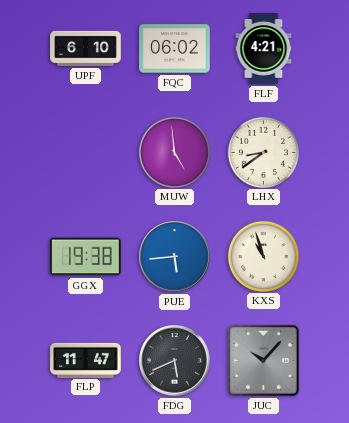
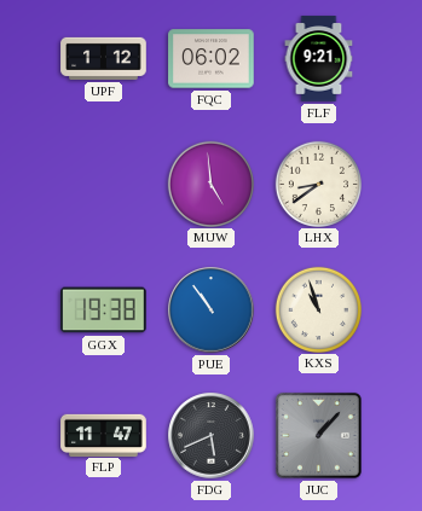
UPF: 6:10 -> 1:12 (104, 58)
FLF: 4:21 -> 9:21 (319, 59)
PUE: 5:44 -> 10:54 (212, 310)
JUC: 10:07 -> 1:07 (318, 435)
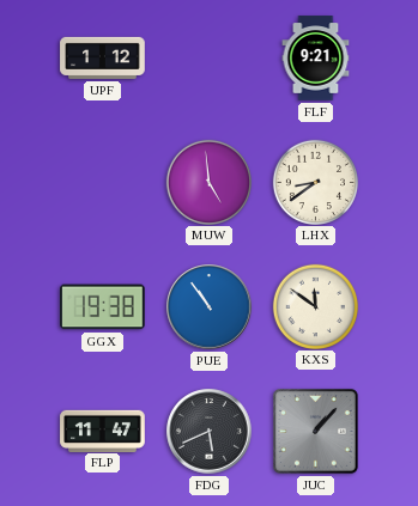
FQC: 06:02 -> none (212, 59)
KXS: 10:57 -> 11:51 (315, 306)
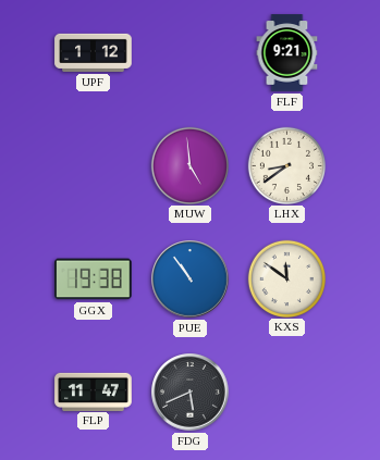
JUC: 1:07 -> none (315, 431)
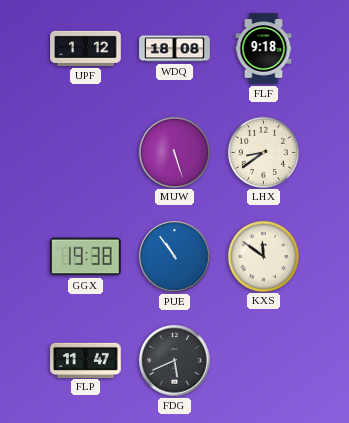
WDQ: none -> 18:08 (175, 49)
FLF: 9:21 -> 9:18 (264, 49)
MUW: 4:59 -> 5:27 (174, 152)
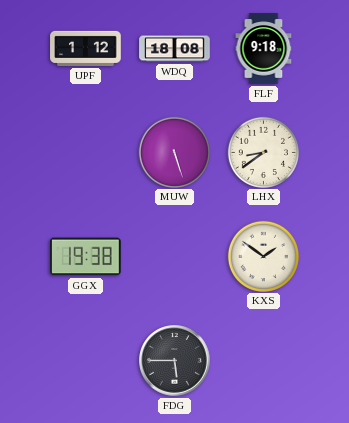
PUE: 10:54 -> none (175, 257)
KXS: 11:51 -> 1:51 (263, 256)
FLP: 11:47 -> none (86, 360)
FDG: 5:41 -> 5:45 (175, 361)
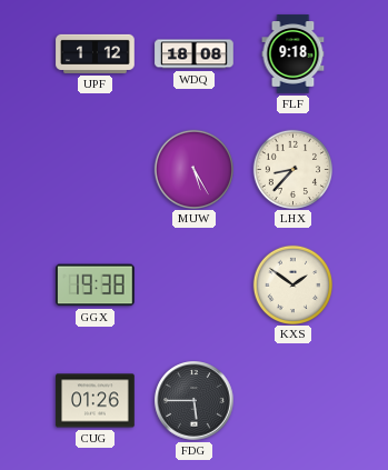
MUW: 5:27 -> 5:25 (193, 169)
LHX: 8:39 -> 8:37 (292, 169)
CUG: none -> 01:26 (96, 401)
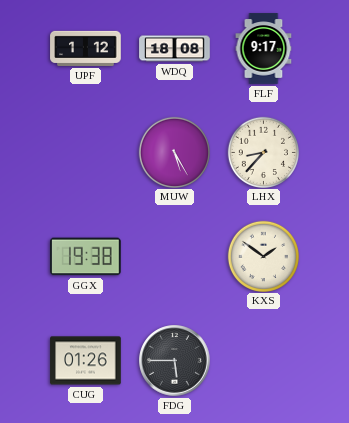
FLF: 9:18 -> 9:17 (264, 49)
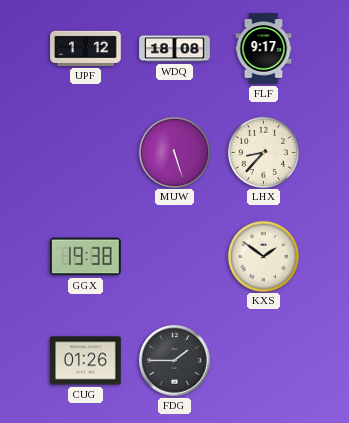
MUW: 5:25 -> 5:27 (174, 152)
FDG: 5:45 -> 1:45 (175, 361)
